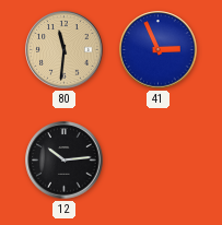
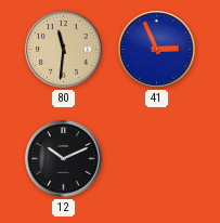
12: 10:14 -> 10:11 (64, 159)
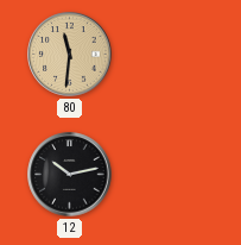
41: 2:56 -> none (157, 50)
12: 10:11 -> 10:13 (70, 175)
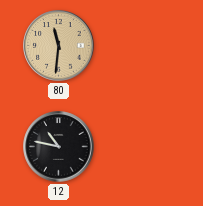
12: 10:13 -> 10:47 (59, 147)
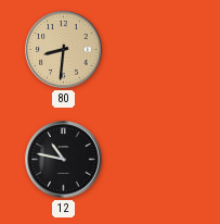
80: 11:31 -> 8:31 (64, 50)
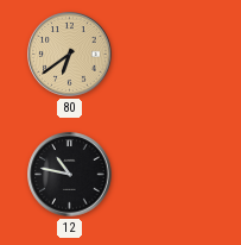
80: 8:31 -> 6:39 (70, 55)
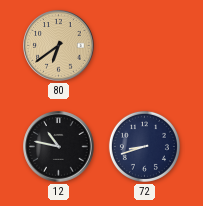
72: none -> 8:42 (144, 146)
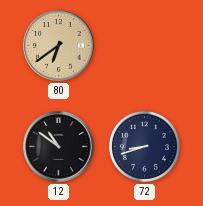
12: 10:47 -> 10:51 (59, 147)
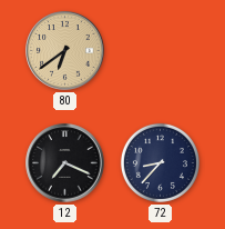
12: 10:51 -> 7:19 (65, 163)
72: 8:42 -> 8:37 (160, 162)
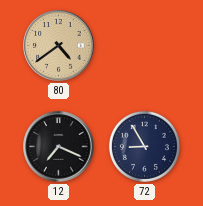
80: 6:39 -> 4:39 (59, 46)
72: 8:37 -> 8:55 (144, 146)
